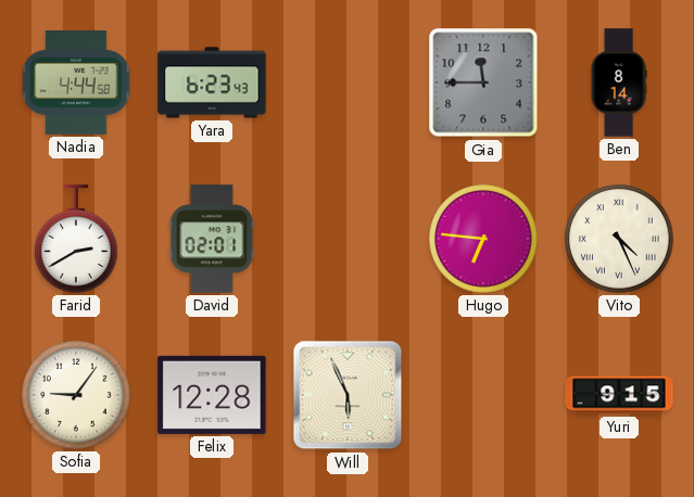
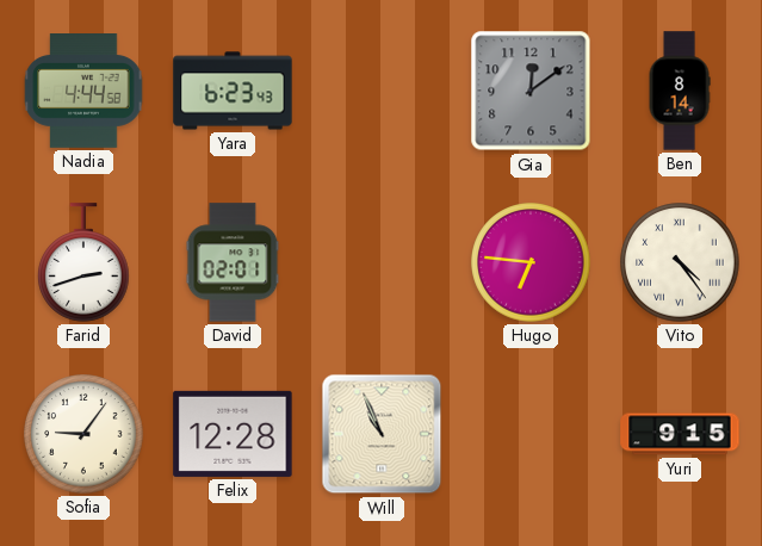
Gia: 11:45 -> 12:09 (531, 91)
Farid: 2:40 -> 2:42 (85, 262)
Vito: 4:26 -> 4:24 (680, 262)
Will: 5:56 -> 10:56 (382, 434)
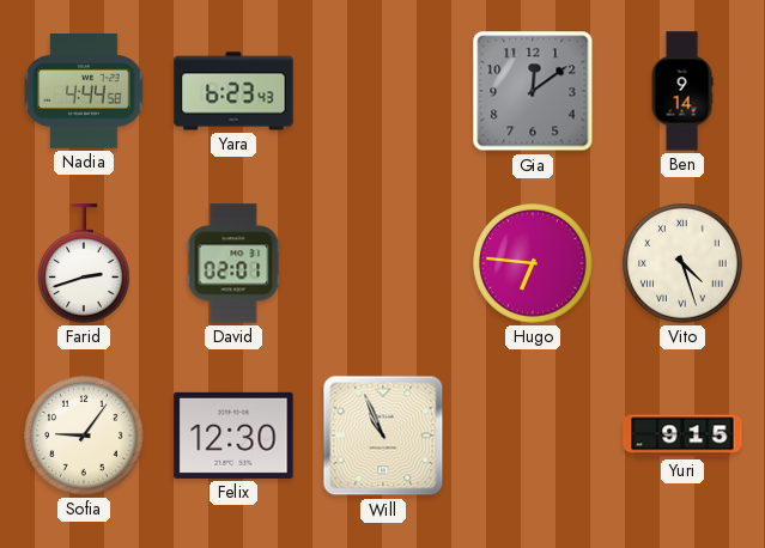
Ben: 8:14 -> 9:14 (682, 91)
Vito: 4:24 -> 4:27 (682, 263)
Felix: 12:28 -> 12:30 (233, 436)
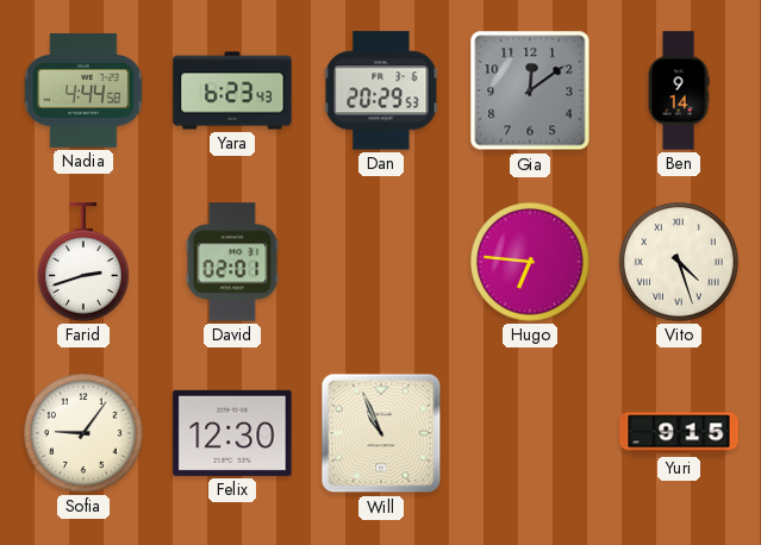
Dan: none -> 20:29 (381, 90)
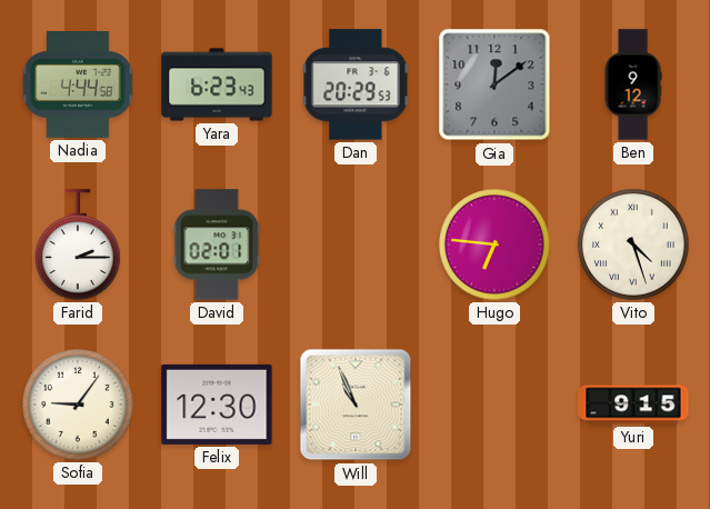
Ben: 9:14 -> 9:12 (633, 84)
Farid: 2:42 -> 2:15 (79, 244)
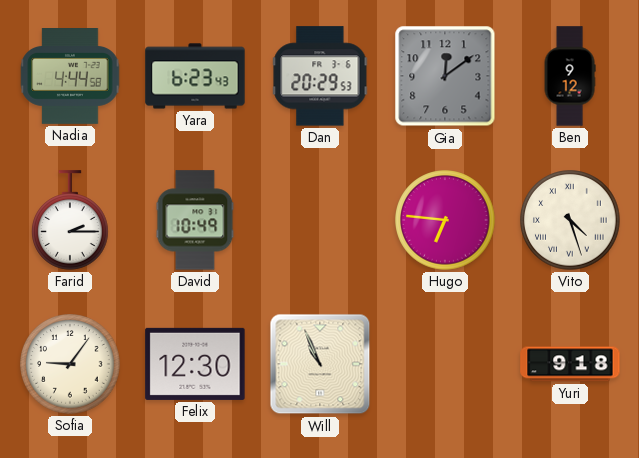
David: 02:01 -> 10:49 (195, 220)
Yuri: 9:15 -> 9:18 (570, 364)
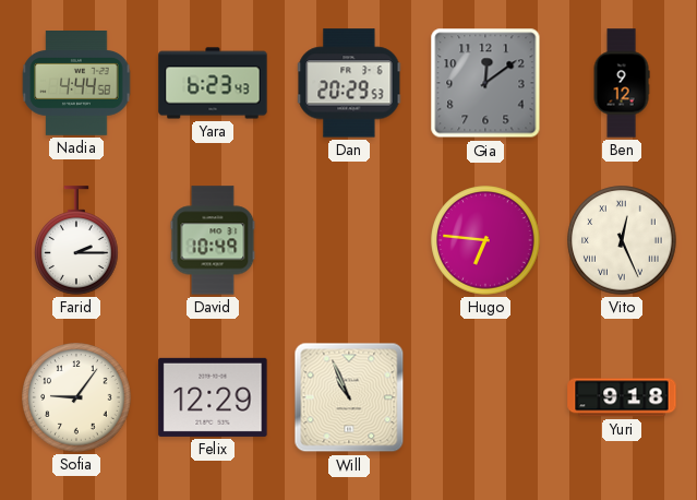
Vito: 4:27 -> 12:26 (622, 240)
Felix: 12:30 -> 12:29 (213, 397)
